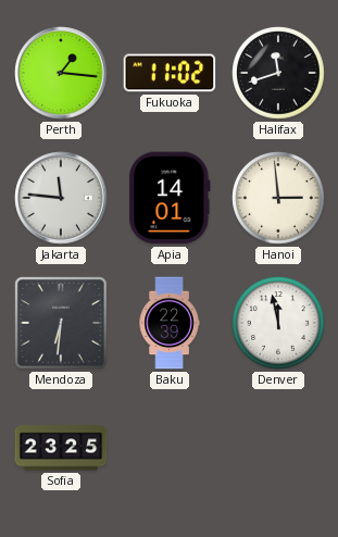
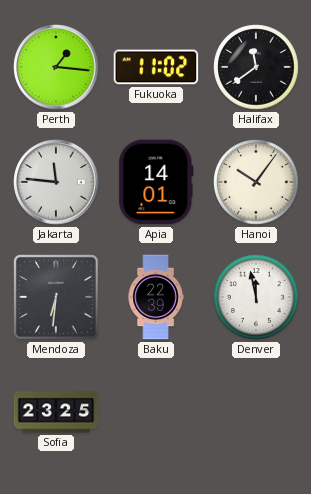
Halifax: 11:42 -> 11:39 (256, 67)
Hanoi: 2:59 -> 10:06 (256, 182)
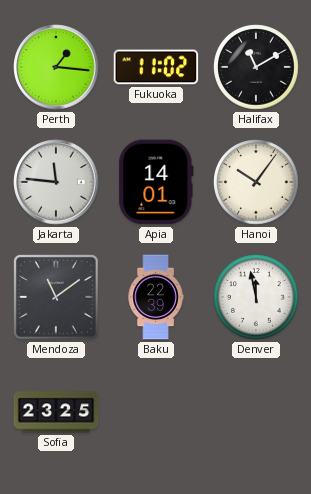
Halifax: 11:39 -> 11:10 (256, 67)
Mendoza: 6:31 -> 11:09 (57, 298)
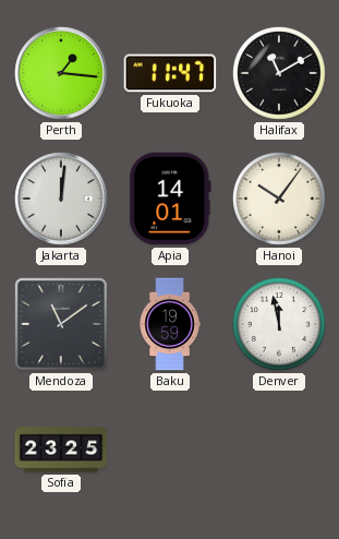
Fukuoka: 11:02 -> 11:47 (170, 73)
Jakarta: 11:46 -> 12:01 (61, 199)
Baku: 22:39 -> 19:59 (170, 324)
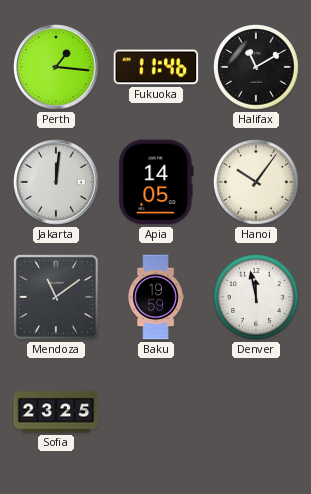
Fukuoka: 11:47 -> 11:46 (156, 67)
Apia: 14:01 -> 14:05 (156, 182)
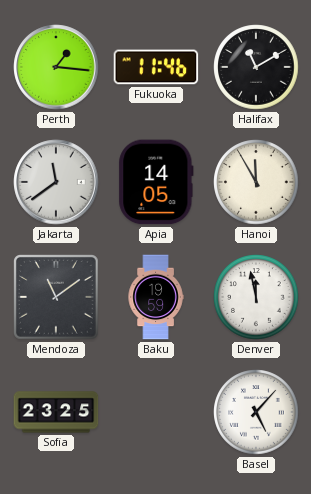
Jakarta: 12:01 -> 11:39 (56, 182)
Hanoi: 10:06 -> 11:55 (256, 182)
Basel: none -> 5:07 (256, 412)
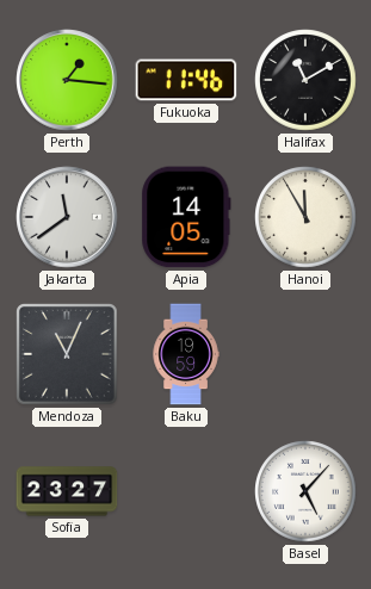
Mendoza: 11:09 -> 11:04 (68, 355)
Denver: 11:58 -> none (256, 297)
Sofia: 23:25 -> 23:27 (67, 491)
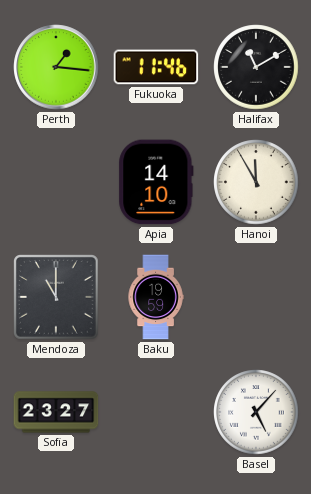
Jakarta: 11:39 -> none (67, 217)
Apia: 14:05 -> 14:10 (156, 182)
Mendoza: 11:04 -> 11:00 (57, 298)
